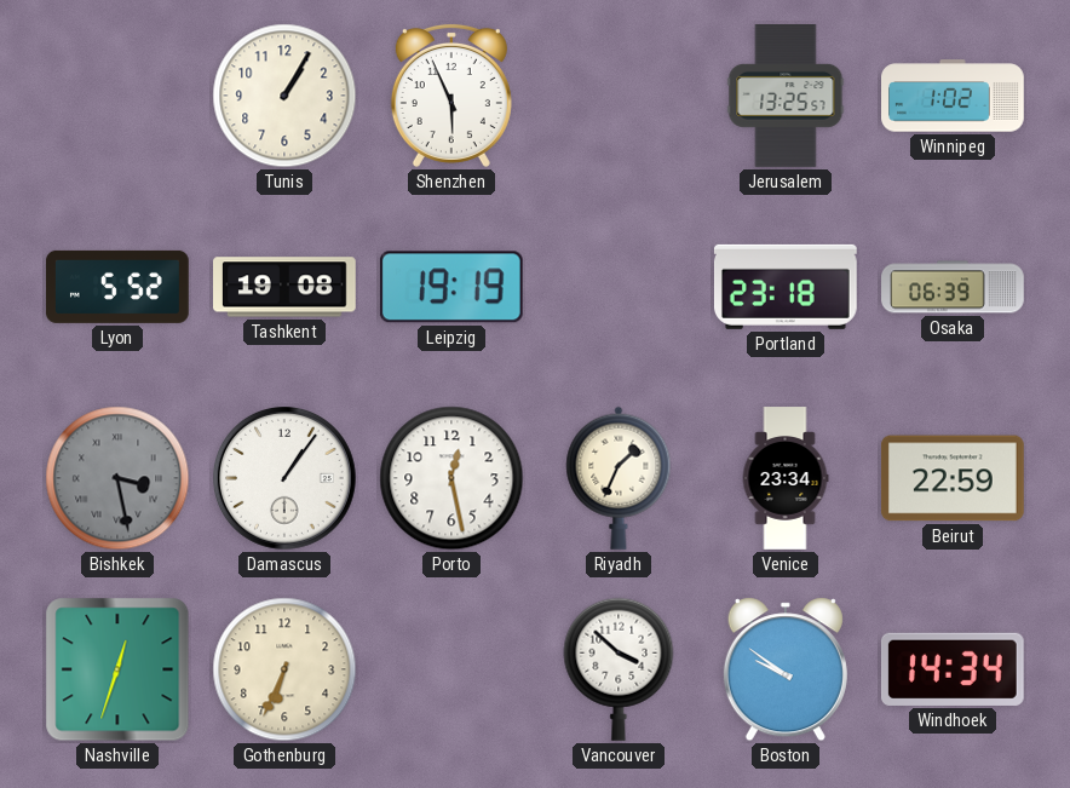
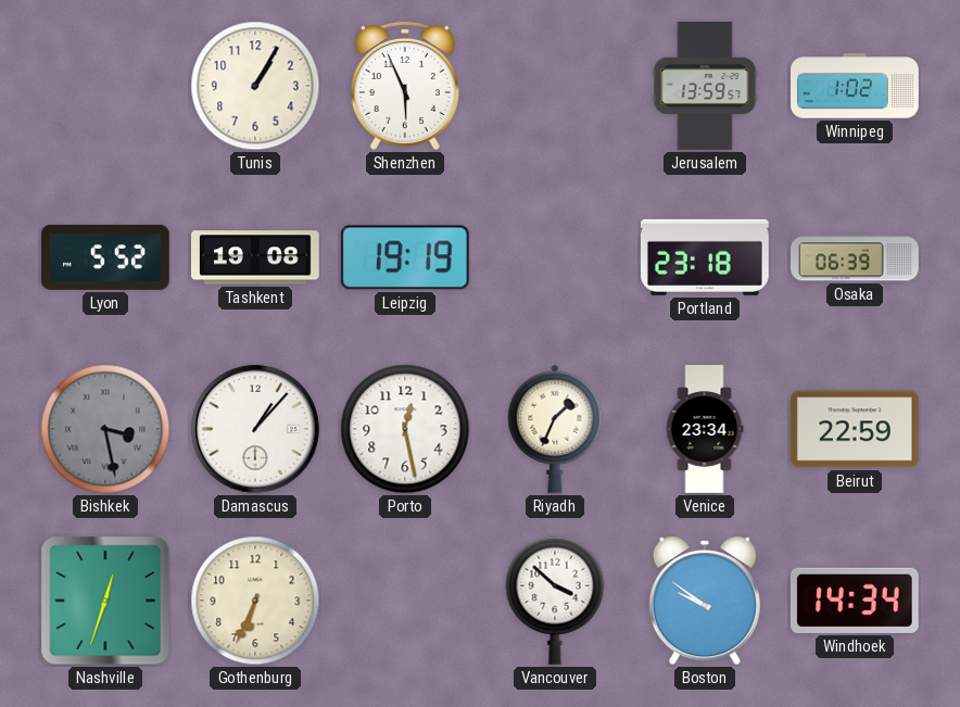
Jerusalem: 13:25 -> 13:59 (705, 87)
Damascus: 1:06 -> 1:07 (256, 430)
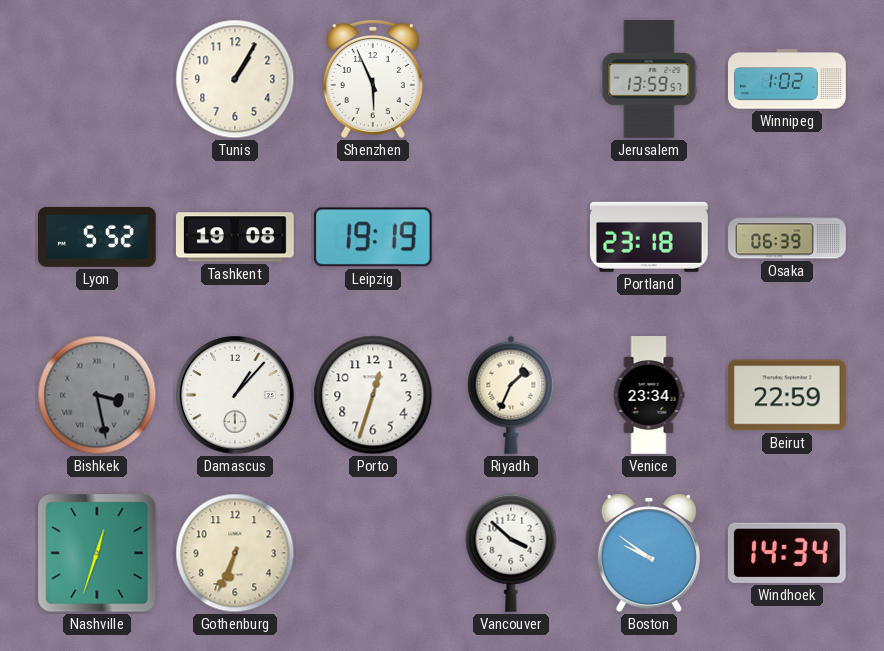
Porto: 12:28 -> 12:33 (373, 395)
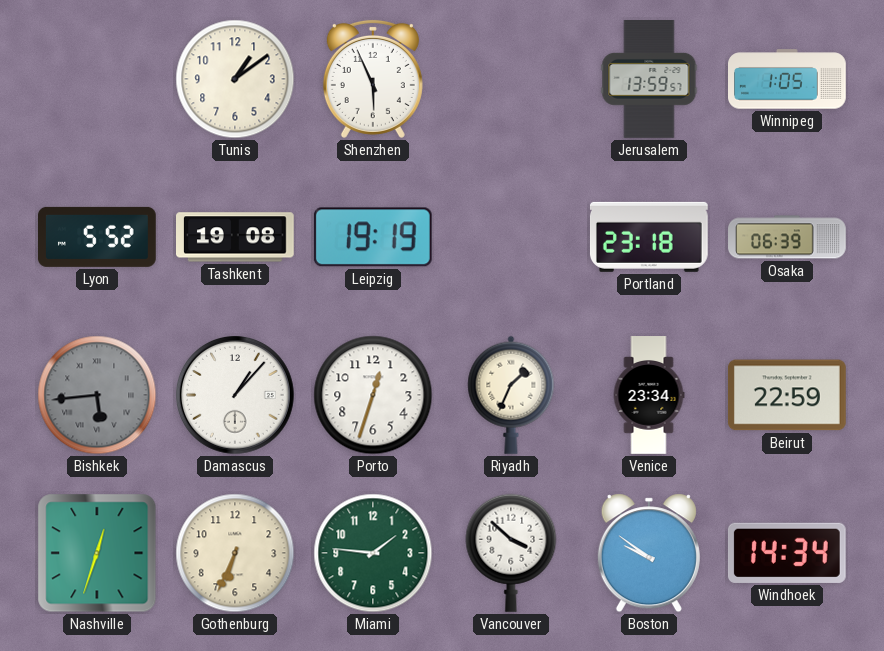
Tunis: 1:05 -> 1:09 (235, 79)
Winnipeg: 1:02 -> 1:05 (787, 79)
Bishkek: 3:28 -> 5:44 (97, 395)
Miami: none -> 1:46 (373, 553)
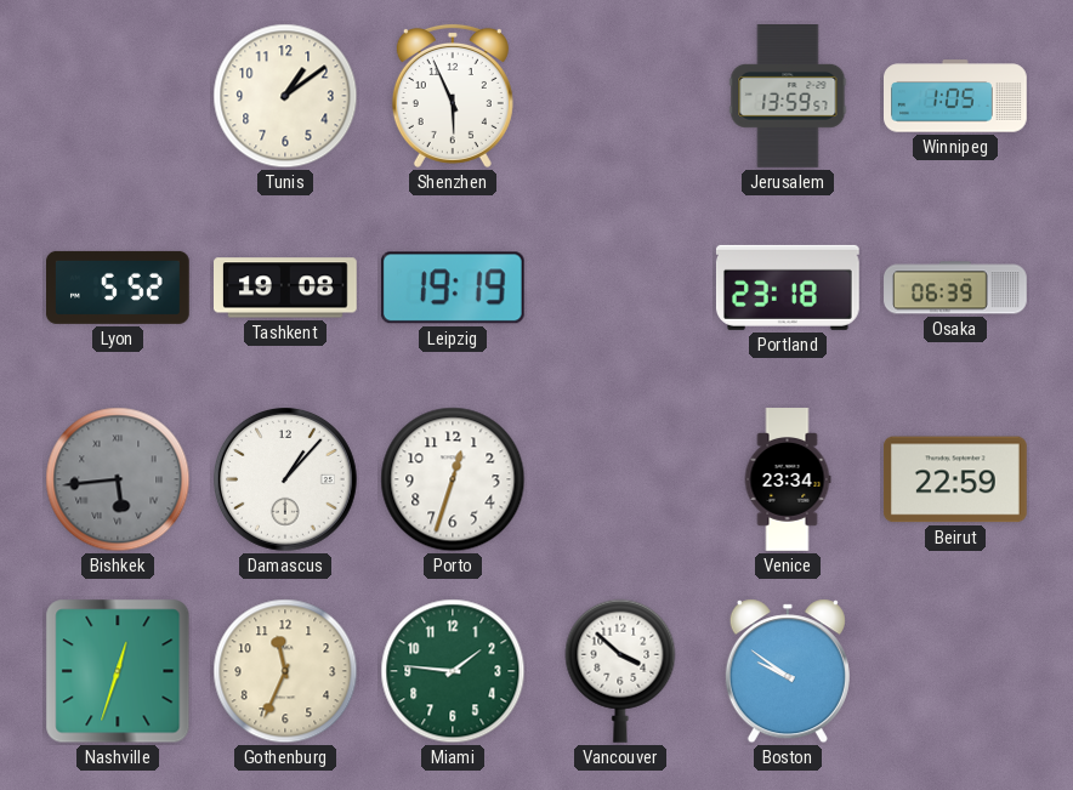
Riyadh: 1:34 -> none (511, 395)
Gothenburg: 6:34 -> 11:34 (285, 671)
Windhoek: 14:34 -> none (787, 553)
